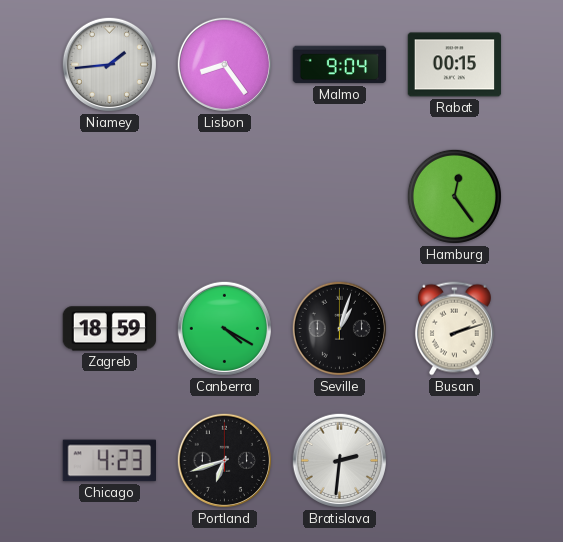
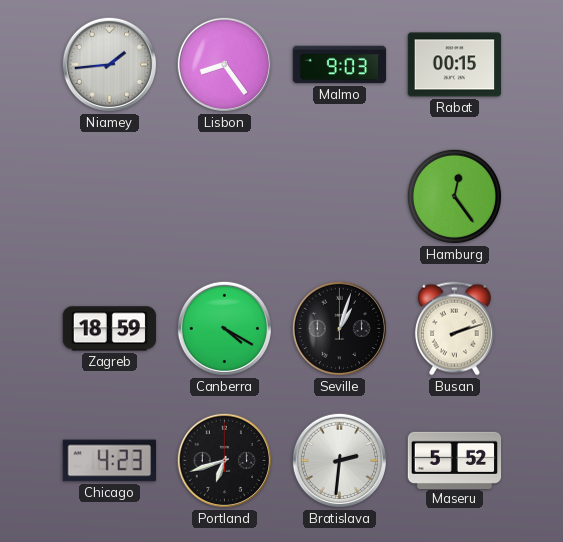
Malmo: 9:04 -> 9:03 (340, 65)
Maseru: none -> 5:52 (455, 460)
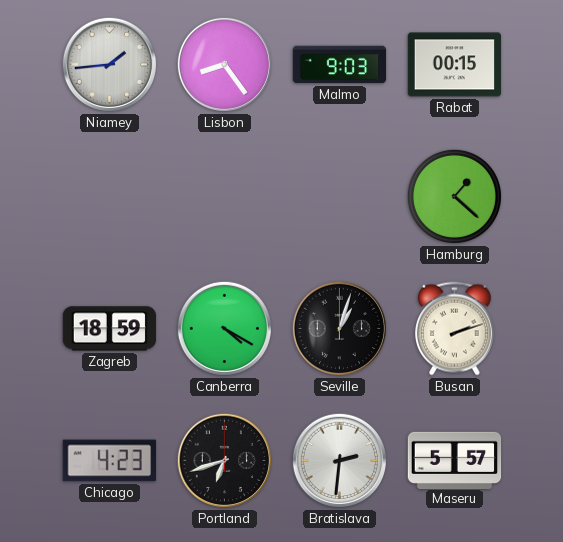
Hamburg: 12:24 -> 1:22 (454, 196)
Maseru: 5:52 -> 5:57 (455, 460)
